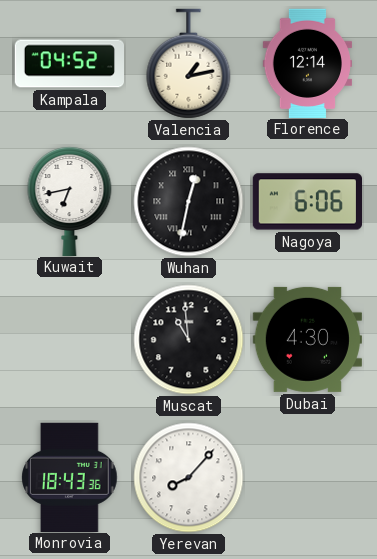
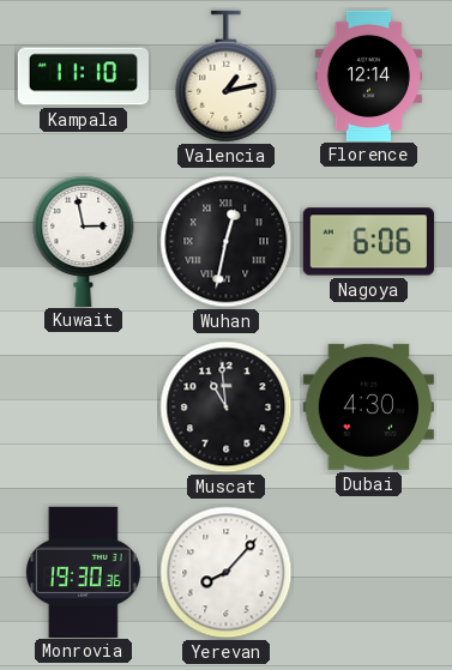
Kampala: 04:52 -> 11:10 (83, 77)
Kuwait: 6:43 -> 2:58 (84, 240)
Monrovia: 18:43 -> 19:30 (84, 572)
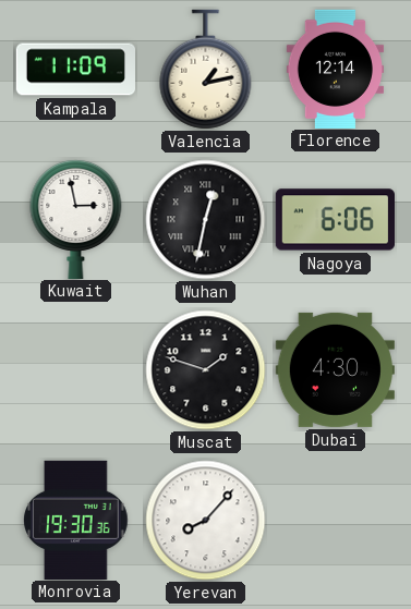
Kampala: 11:10 -> 11:09 (75, 70)
Muscat: 10:59 -> 1:48 (206, 370)
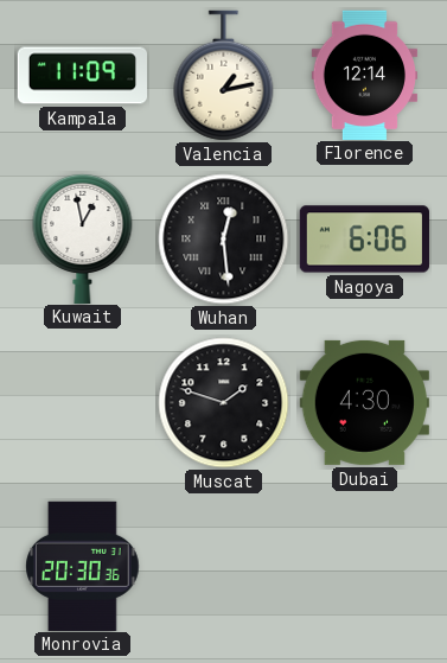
Kuwait: 2:58 -> 12:58 (83, 237)
Wuhan: 12:32 -> 12:29 (224, 240)
Monrovia: 19:30 -> 20:30 (83, 566)
Yerevan: 8:07 -> none (206, 521)
